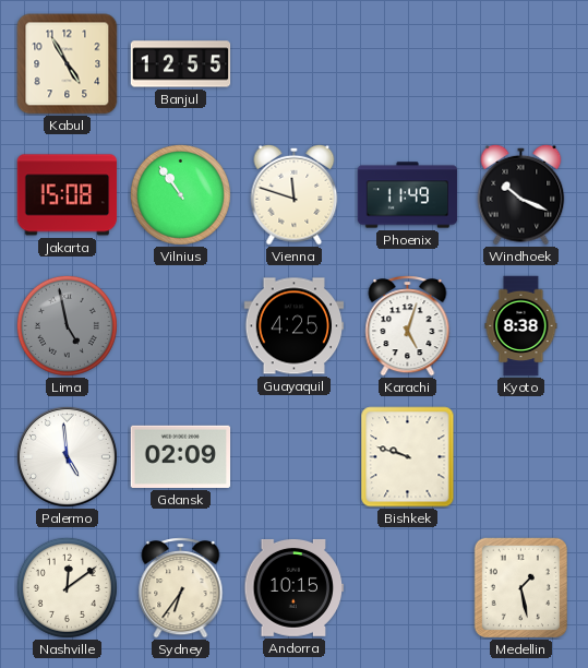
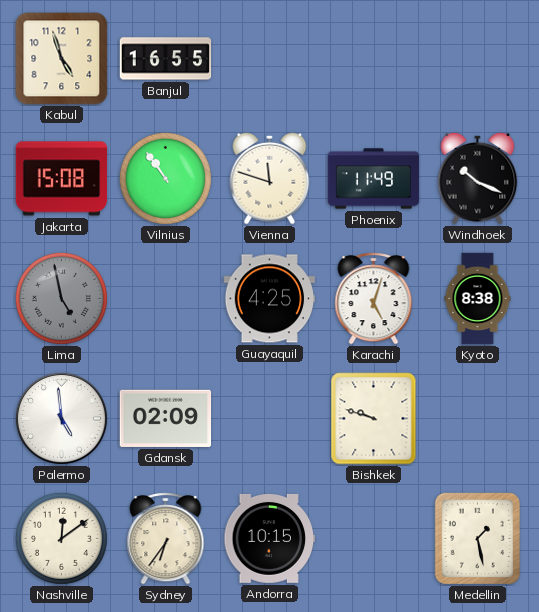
Kabul: 4:55 -> 4:57 (62, 59)
Banjul: 12:55 -> 16:55 (166, 59)
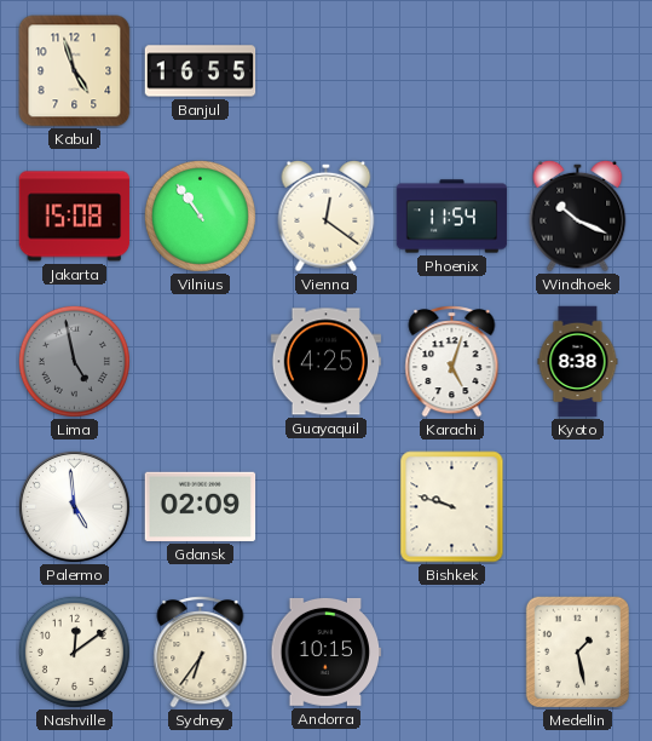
Vienna: 11:48 -> 12:21 (327, 216)
Phoenix: 11:49 -> 11:54 (452, 217)
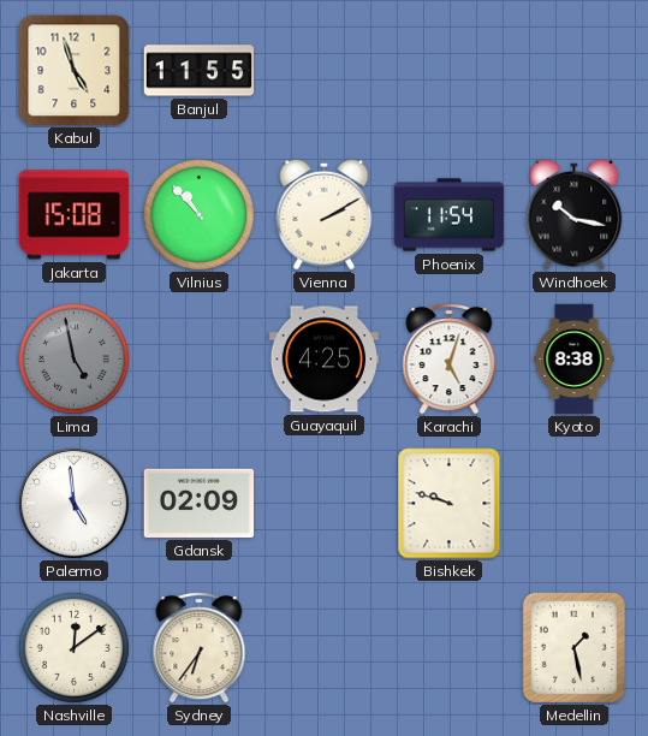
Banjul: 16:55 -> 11:55 (200, 71)
Vilnius: 10:54 -> 10:53 (198, 214)
Vienna: 12:21 -> 2:10 (325, 214)
Windhoek: 10:19 -> 10:17 (575, 214)
Andorra: 10:15 -> none (327, 651)
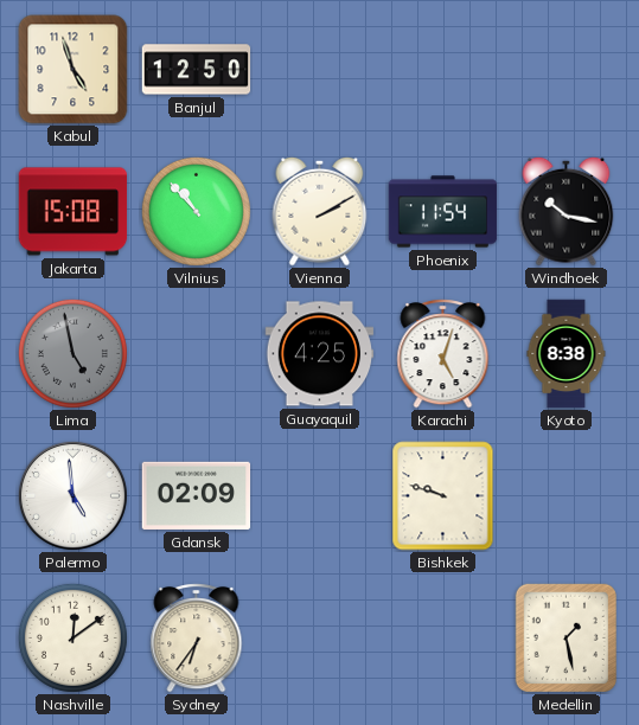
Banjul: 11:55 -> 12:50 (197, 70)
